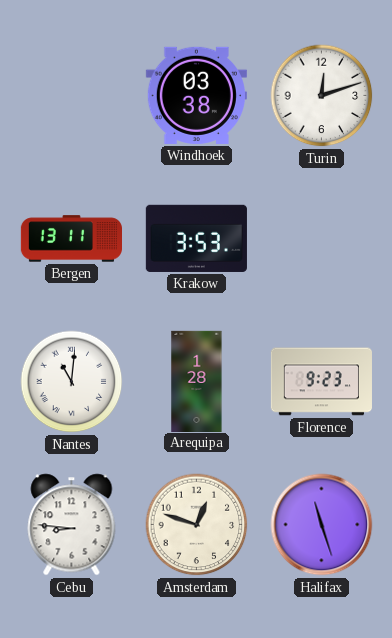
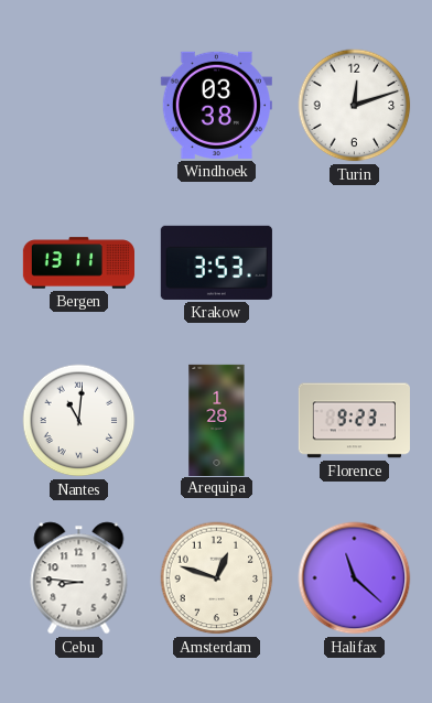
Halifax: 11:27 -> 11:22 (355, 578)
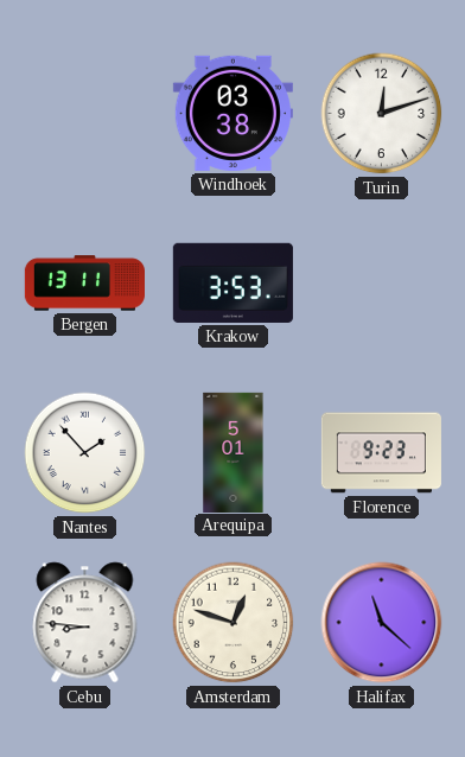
Nantes: 11:01 -> 1:53 (85, 453)
Arequipa: 1:28 -> 5:01 (234, 452)
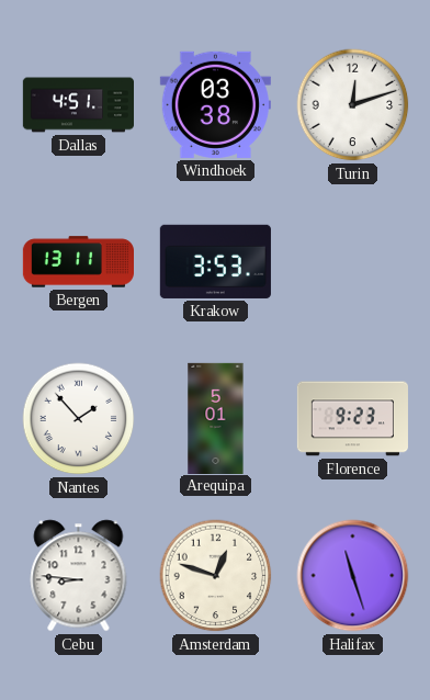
Dallas: none -> 4:51 (78, 105)
Halifax: 11:22 -> 11:27 (353, 576)
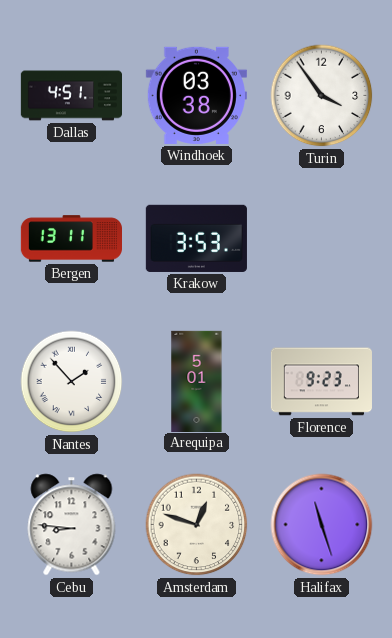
Turin: 12:12 -> 3:54 (322, 96)
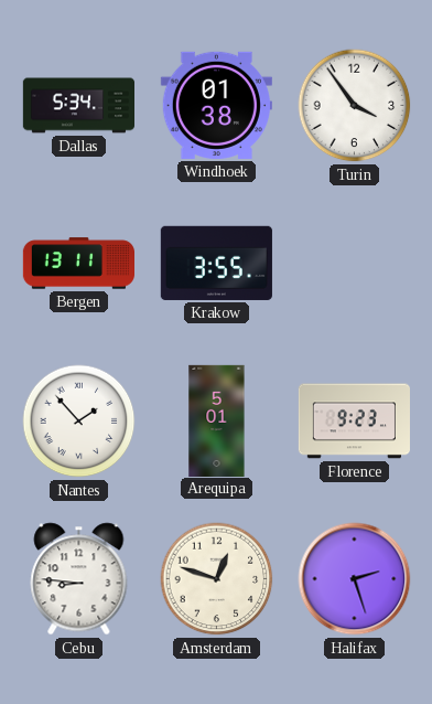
Dallas: 4:51 -> 5:34 (78, 106)
Windhoek: 03:38 -> 01:38 (216, 105)
Krakow: 3:53 -> 3:55 (216, 263)
Halifax: 11:27 -> 2:27 (355, 579)
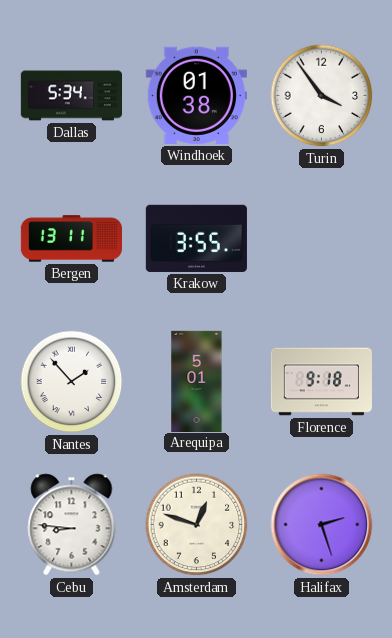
Florence: 9:23 -> 9:18 (321, 382)
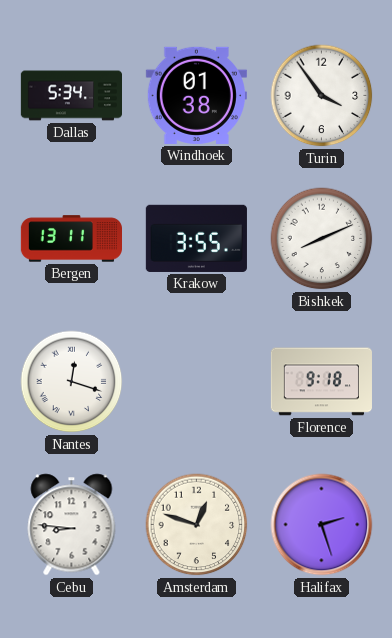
Bishkek: none -> 8:11 (322, 239)
Nantes: 1:53 -> 12:18 (72, 382)
Arequipa: 5:01 -> none (197, 381)
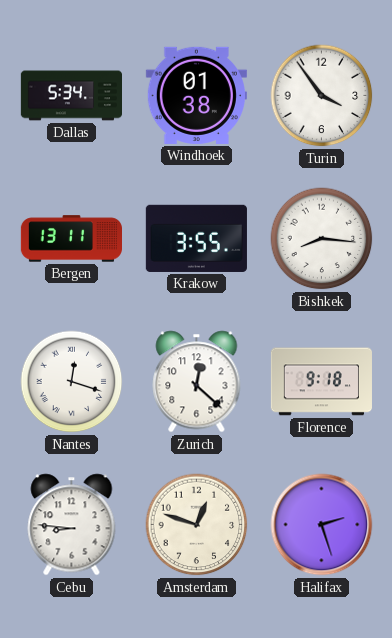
Bishkek: 8:11 -> 8:16 (322, 239)
Zurich: none -> 12:22 (197, 382)
